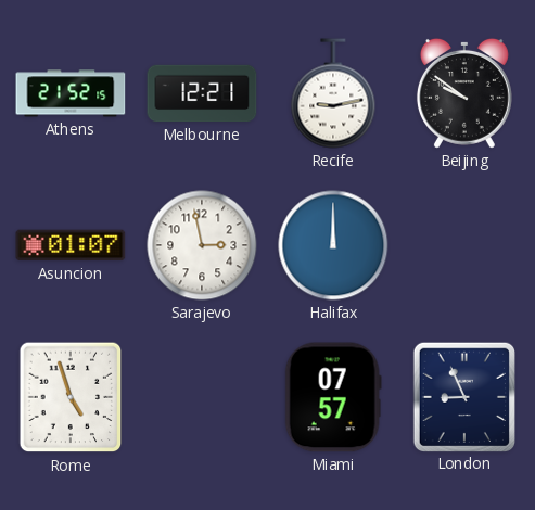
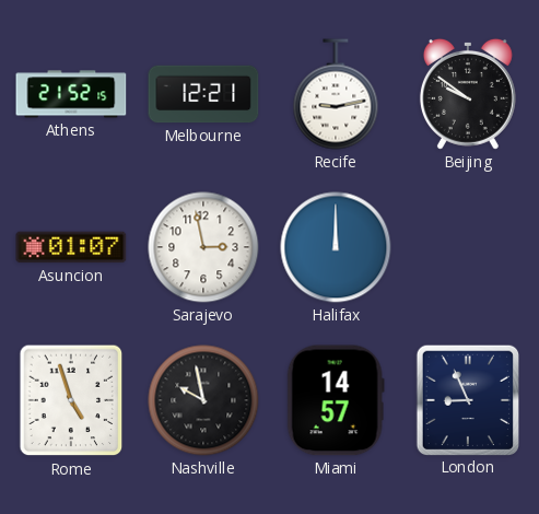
Nashville: none -> 9:58 (203, 400)
Miami: 07:57 -> 14:57 (336, 400)
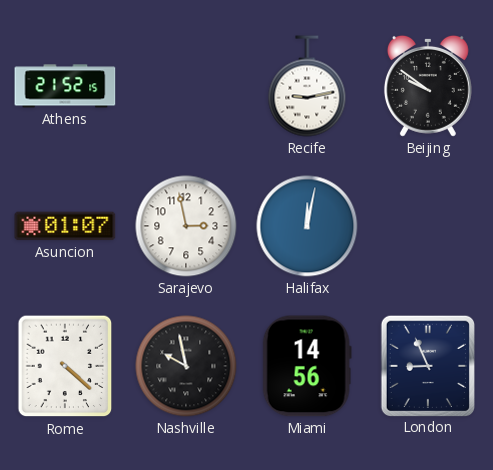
Melbourne: 12:21 -> none (203, 94)
Halifax: 12:00 -> 12:02 (307, 226)
Rome: 4:57 -> 4:22 (65, 366)
Miami: 14:57 -> 14:56 (307, 366)
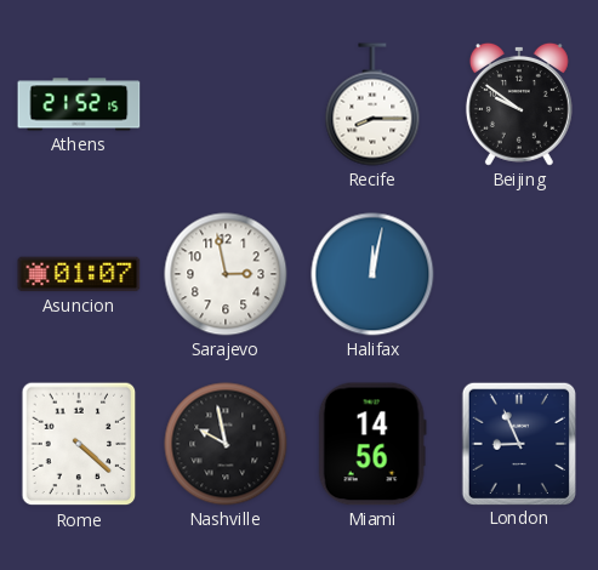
Recife: 9:13 -> 8:15 (372, 104)
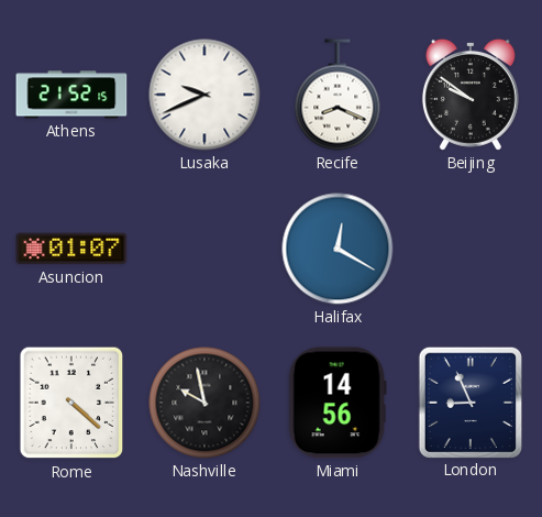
Lusaka: none -> 9:41 (204, 95)
Recife: 8:15 -> 8:19 (338, 95)
Sarajevo: 2:58 -> none (226, 274)
Halifax: 12:02 -> 12:20 (338, 249)
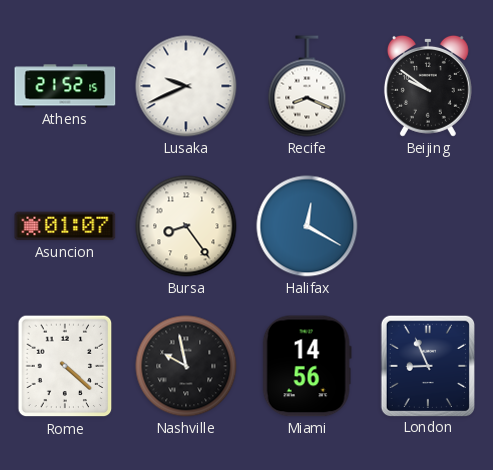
Bursa: none -> 8:24 (186, 226)
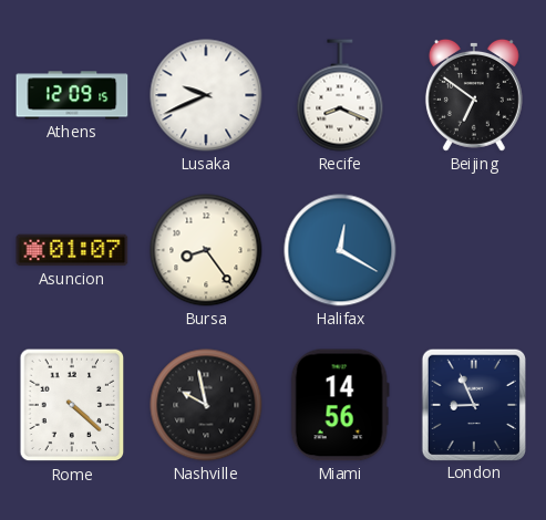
Athens: 21:52 -> 12:09 (72, 95)
Beijing: 9:51 -> 6:51 (474, 95)
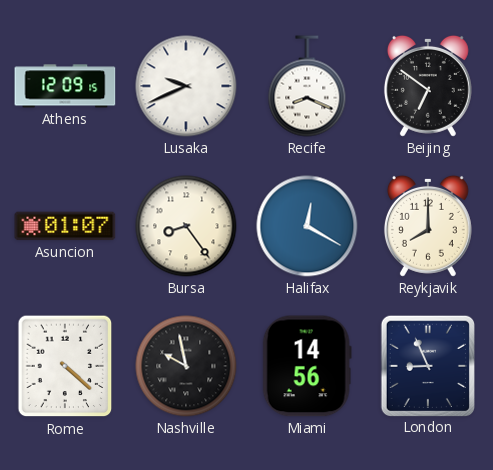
Reykjavik: none -> 8:00 (428, 226)
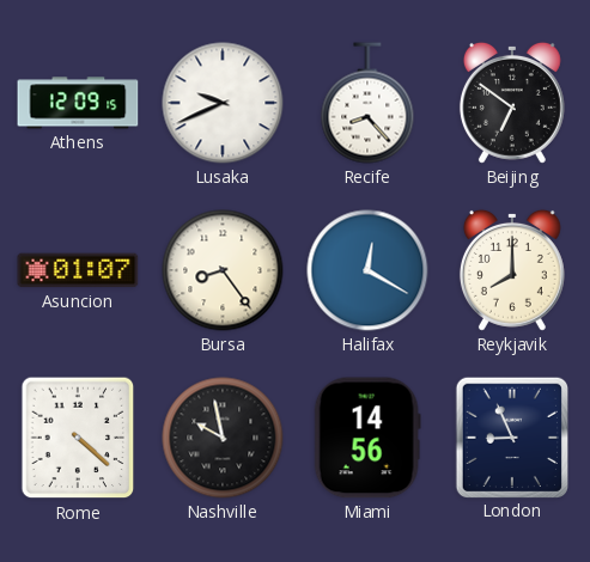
Recife: 8:19 -> 8:23 (367, 103)
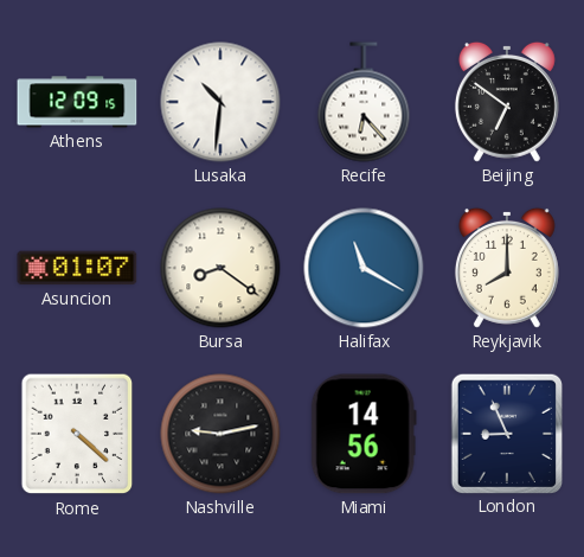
Lusaka: 9:41 -> 10:31 (220, 102)
Recife: 8:23 -> 6:23 (364, 102)
Bursa: 8:24 -> 8:21 (220, 268)
Halifax: 12:20 -> 11:20 (364, 268)
Nashville: 9:58 -> 9:13 (220, 434)
